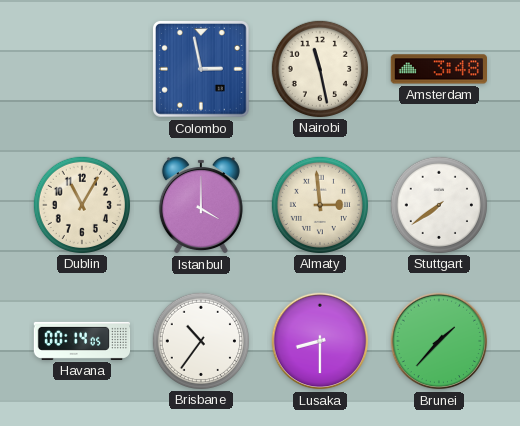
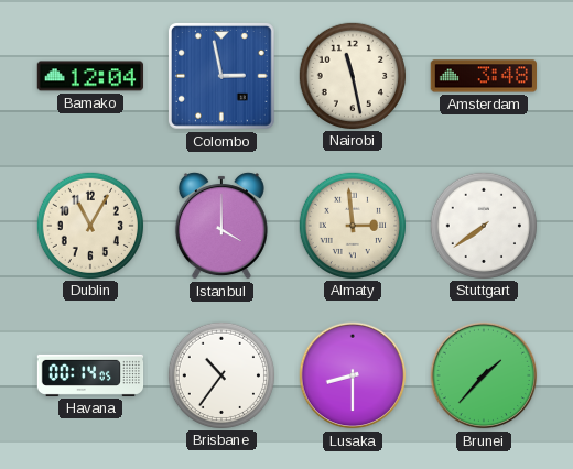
Bamako: none -> 12:04 (89, 76)
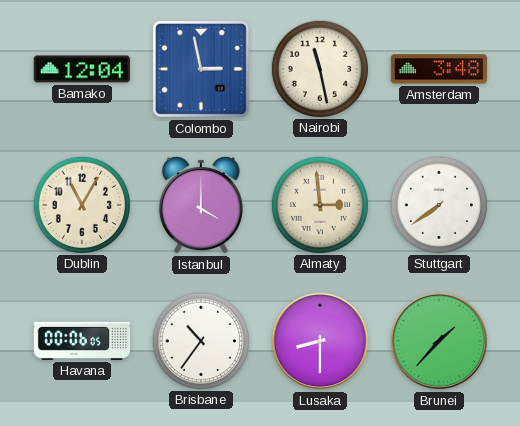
Havana: 00:14 -> 00:06 (82, 341)
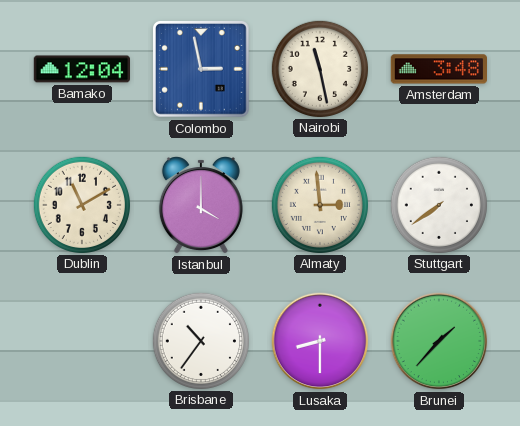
Dublin: 11:05 -> 11:10 (81, 204)
Havana: 00:06 -> none (82, 341)
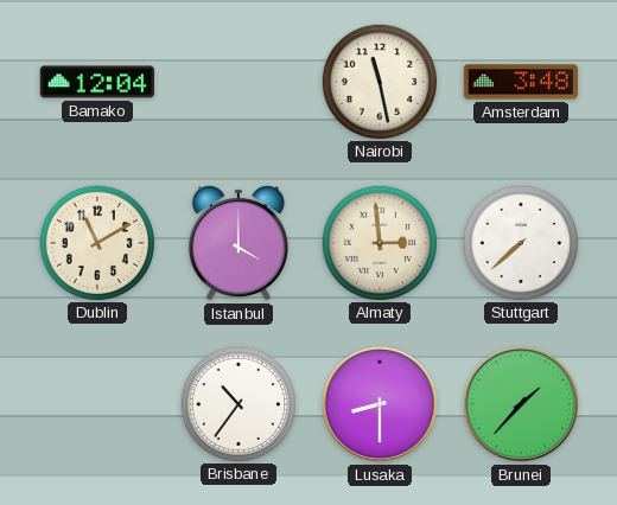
Colombo: 2:58 -> none (202, 70)
Stuttgart: 7:39 -> 7:38 (520, 242)
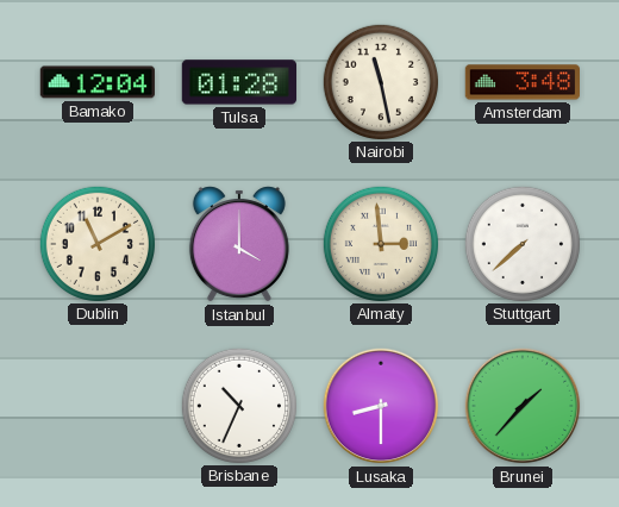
Tulsa: none -> 01:28 (238, 82)
Brisbane: 10:36 -> 10:34 (238, 405)
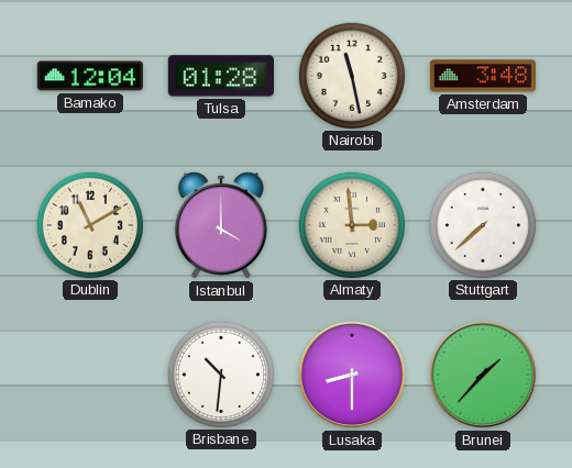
Brisbane: 10:34 -> 10:31 (220, 374)
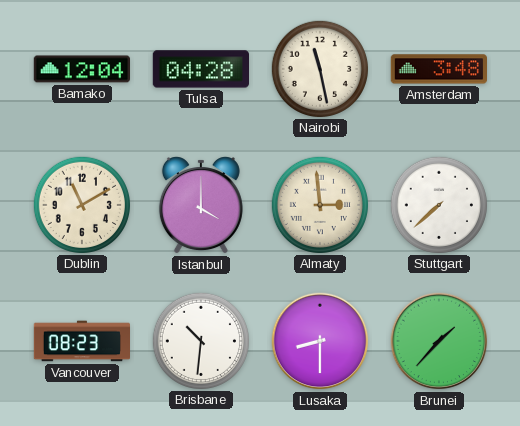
Tulsa: 01:28 -> 04:28 (200, 69)
Vancouver: none -> 08:23 (81, 341)
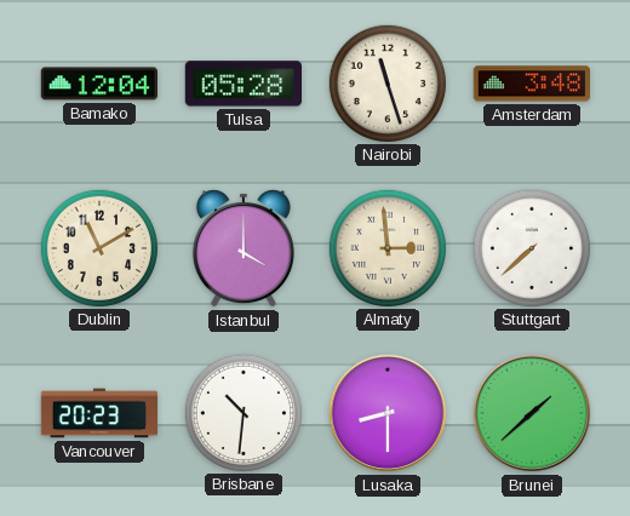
Tulsa: 04:28 -> 05:28 (242, 84)
Nairobi: 11:28 -> 11:27 (386, 82)
Vancouver: 08:23 -> 20:23 (98, 413)
Brunei: 1:37 -> 1:38 (532, 413)
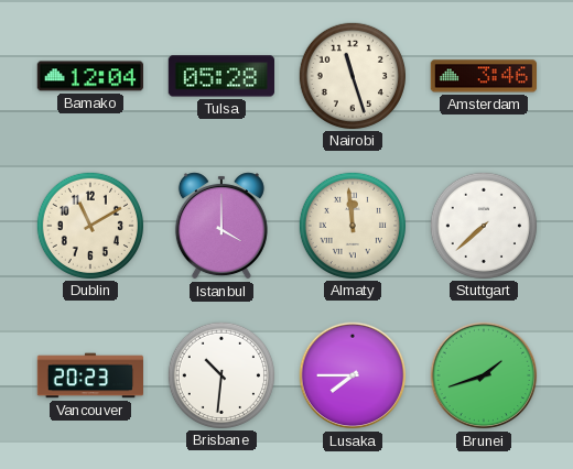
Amsterdam: 3:48 -> 3:46 (483, 76)
Almaty: 2:59 -> 11:59 (352, 225)
Lusaka: 8:30 -> 7:45 (353, 375)
Brunei: 1:38 -> 1:42 (484, 375)
